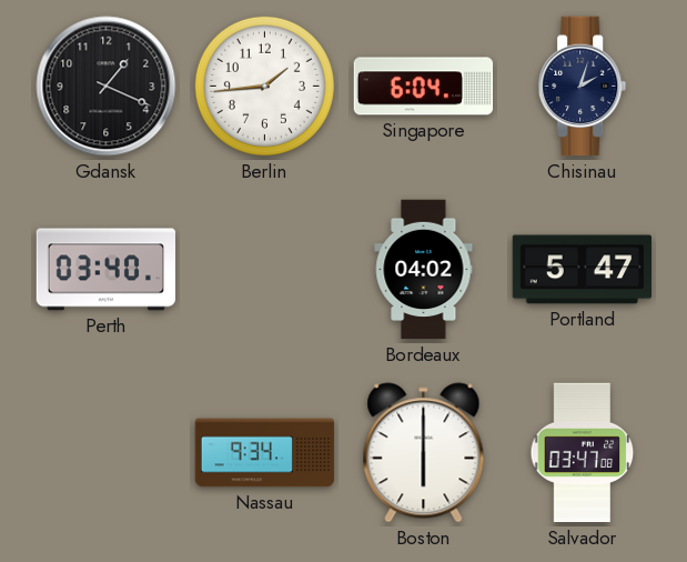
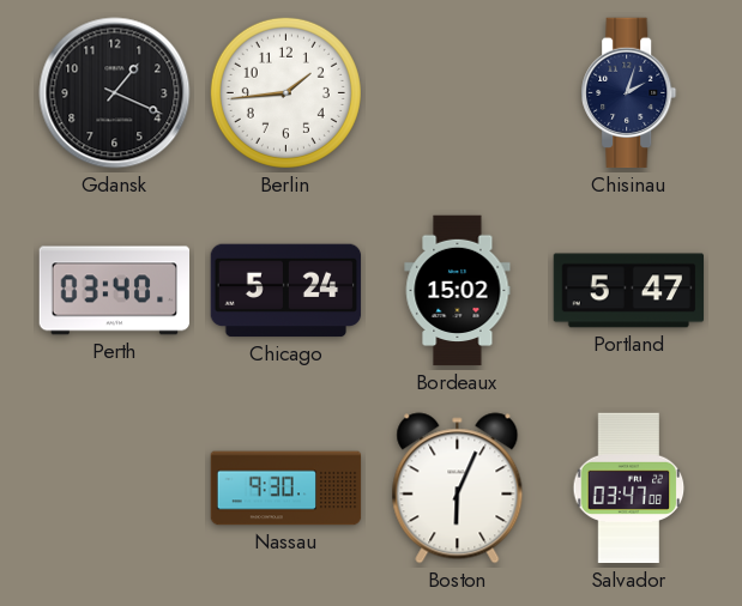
Singapore: 6:04 -> none (424, 87)
Chicago: none -> 5:24 (286, 291)
Bordeaux: 04:02 -> 15:02 (458, 291)
Nassau: 9:34 -> 9:30 (286, 489)
Boston: 6:00 -> 6:04 (458, 489)
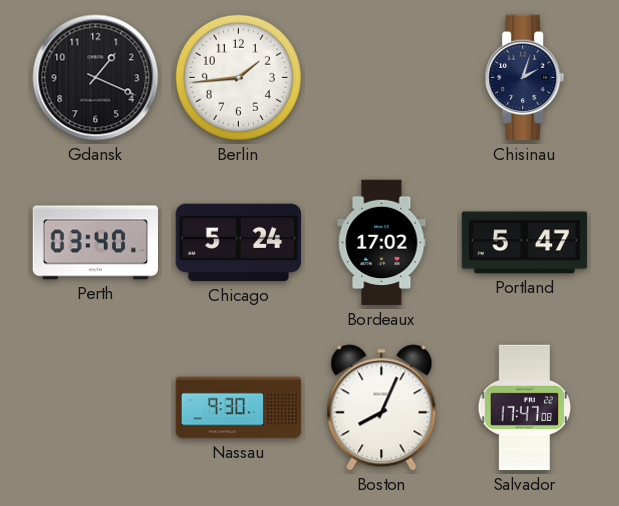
Bordeaux: 15:02 -> 17:02 (382, 243)
Boston: 6:04 -> 8:04 (382, 408)
Salvador: 03:47 -> 17:47 (525, 408)
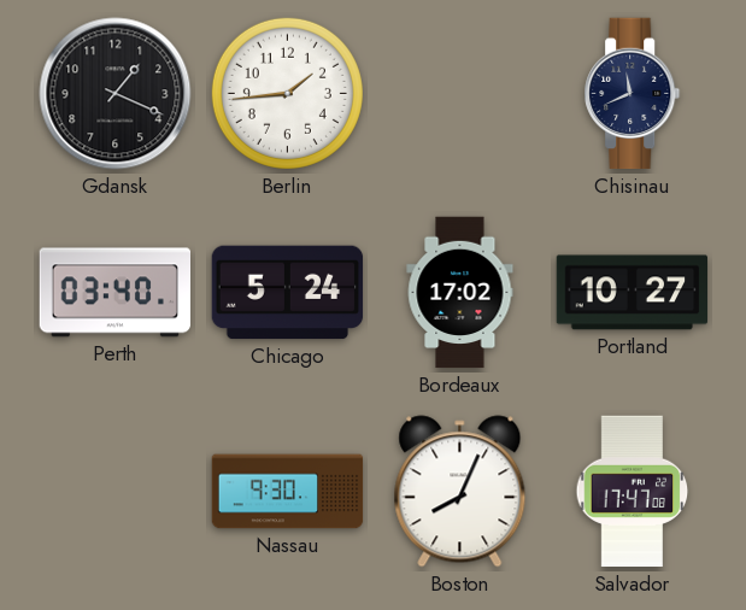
Chisinau: 2:03 -> 11:41 (633, 94)
Portland: 5:47 -> 10:27 (633, 293)
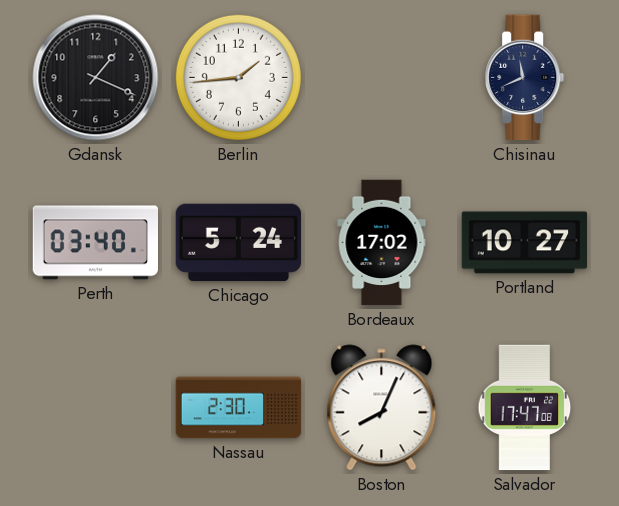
Nassau: 9:30 -> 2:30 (239, 408)
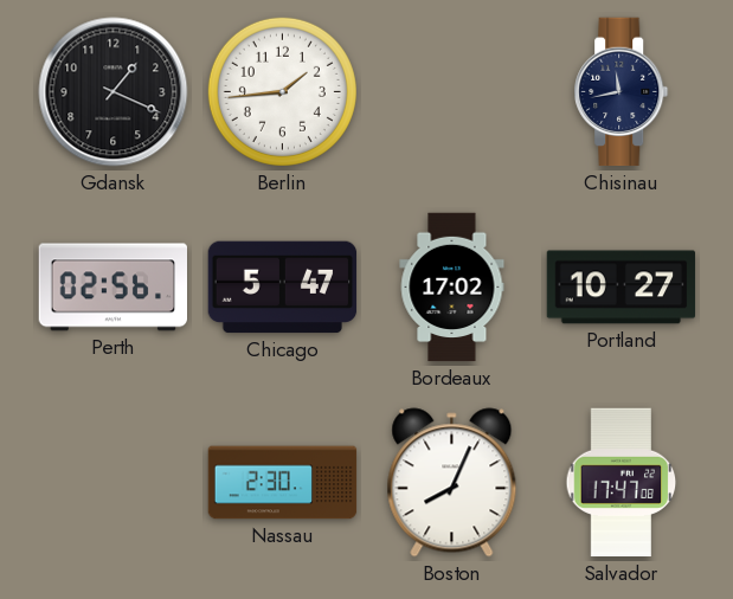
Chisinau: 11:41 -> 11:43 (622, 92)
Perth: 03:40 -> 02:56 (112, 288)
Chicago: 5:24 -> 5:47 (283, 288)
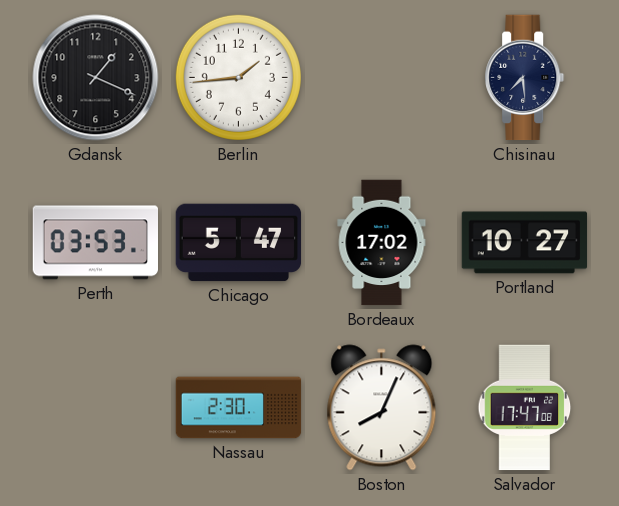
Chisinau: 11:43 -> 7:29 (525, 78)
Perth: 02:56 -> 03:53 (95, 243)
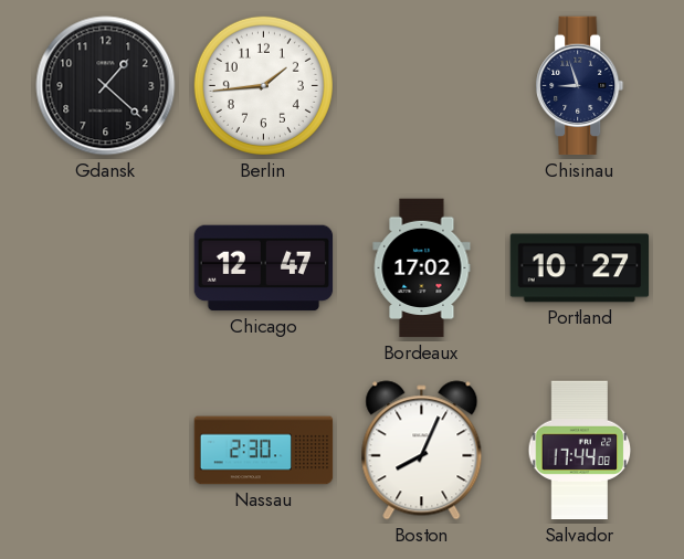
Gdansk: 1:19 -> 1:22 (106, 86)
Chisinau: 7:29 -> 8:57 (580, 86)
Perth: 03:53 -> none (95, 243)
Chicago: 5:47 -> 12:47 (264, 268)
Salvador: 17:47 -> 17:44 (580, 451)
